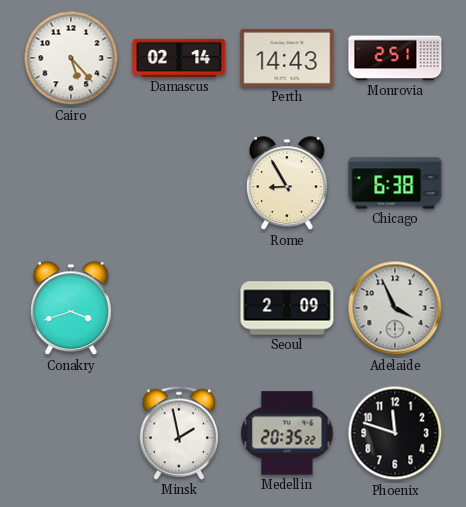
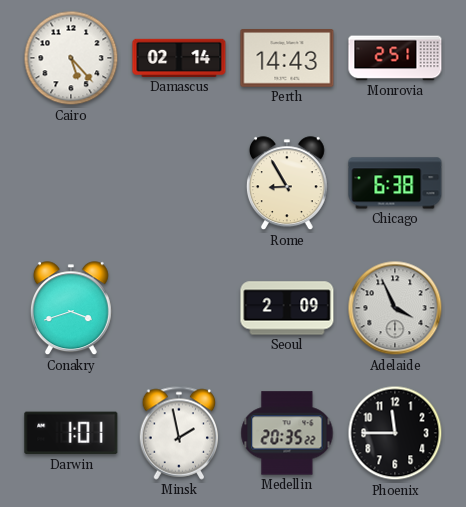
Darwin: none -> 1:01 (71, 433)
Phoenix: 11:48 -> 11:45 (395, 433)
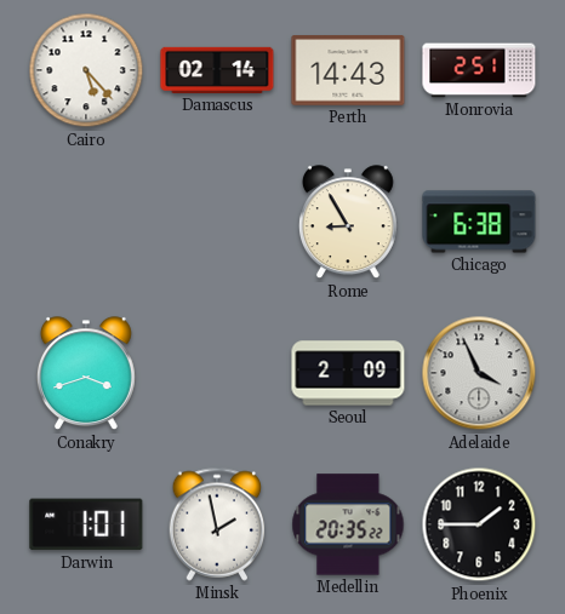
Phoenix: 11:45 -> 1:45 (479, 524)
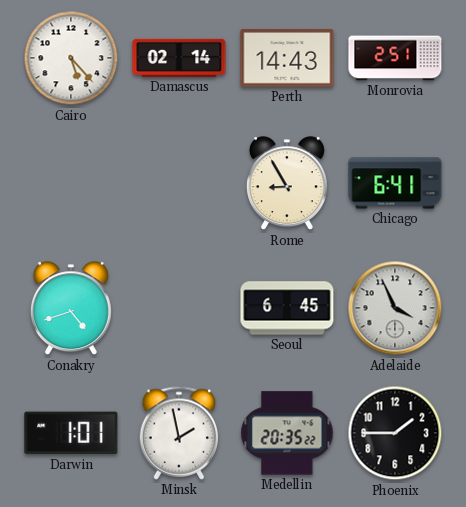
Chicago: 6:38 -> 6:41 (395, 183)
Conakry: 3:42 -> 4:42 (71, 309)
Seoul: 2:09 -> 6:45 (287, 308)
